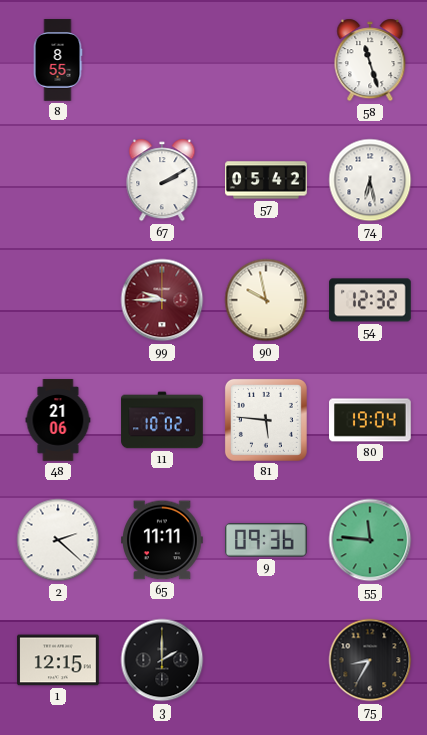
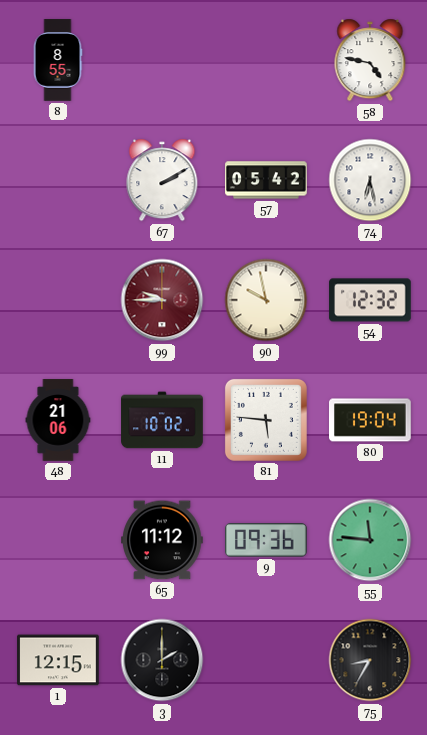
58: 11:27 -> 4:47 (370, 60)
2: 2:22 -> none (58, 540)
65: 11:11 -> 11:12 (162, 540)
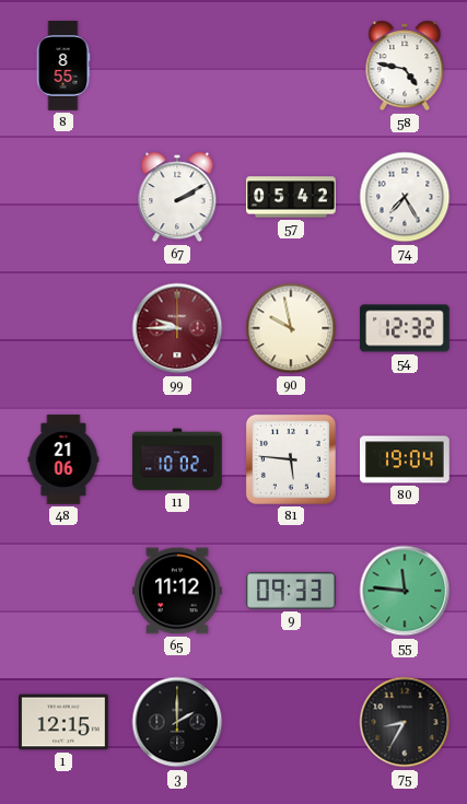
74: 6:28 -> 7:25 (405, 197)
9: 09:36 -> 09:33 (292, 591)
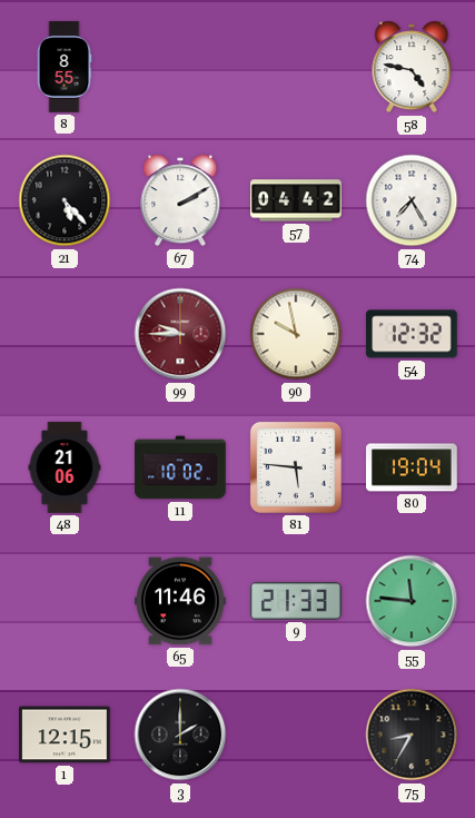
21: none -> 5:23 (65, 200)
57: 05:42 -> 04:42 (296, 200)
65: 11:12 -> 11:46 (180, 601)
9: 09:33 -> 21:33 (297, 601)
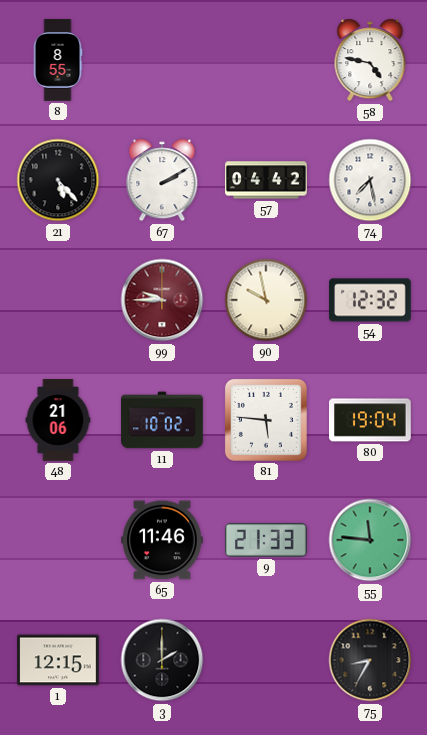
74: 7:25 -> 7:28 (370, 180)
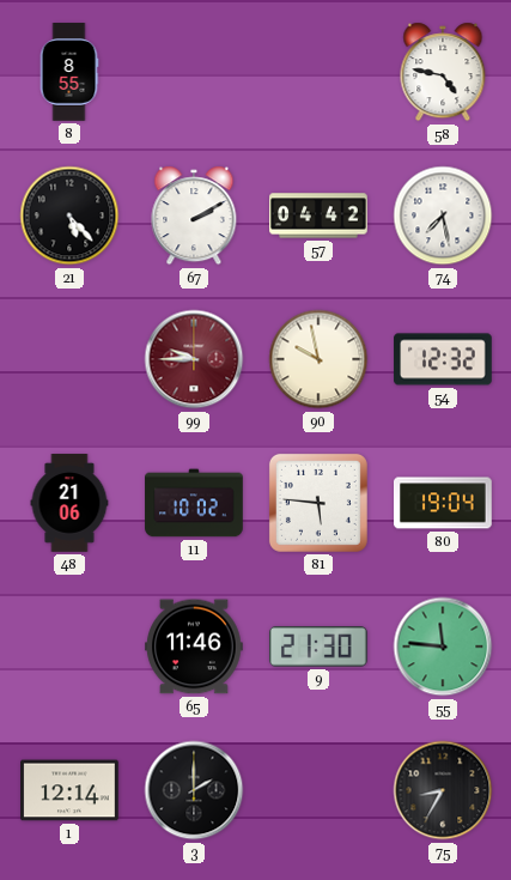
9: 21:33 -> 21:30 (320, 647)
1: 12:15 -> 12:14 (69, 790)
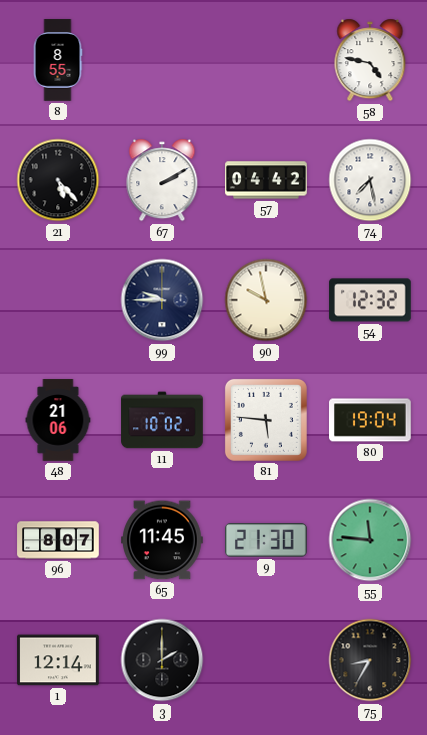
99 dial: burgundy -> navy (162, 300)
96: none -> 8:07 (58, 540)
65: 11:46 -> 11:45 (162, 540)
